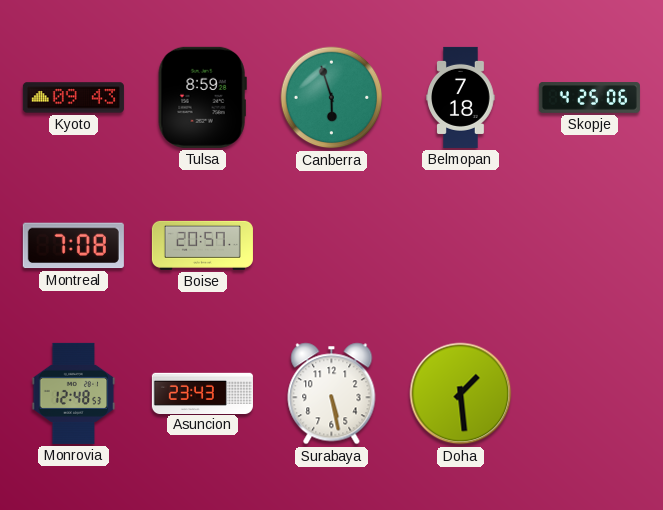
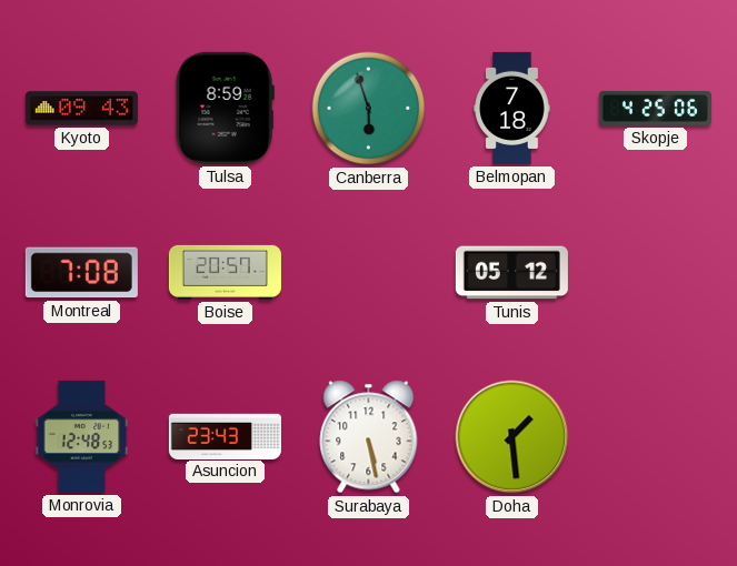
Tunis: none -> 05:12 (511, 273)
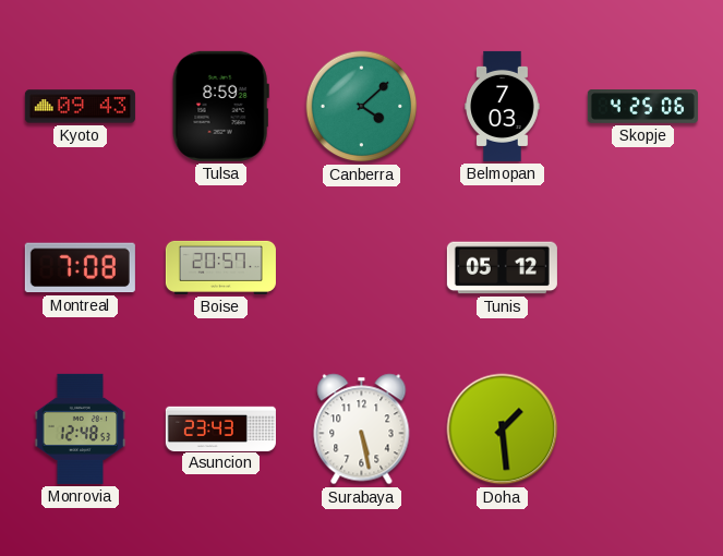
Canberra: 5:57 -> 4:08 (362, 107)
Belmopan: 7:18 -> 7:03 (503, 106)
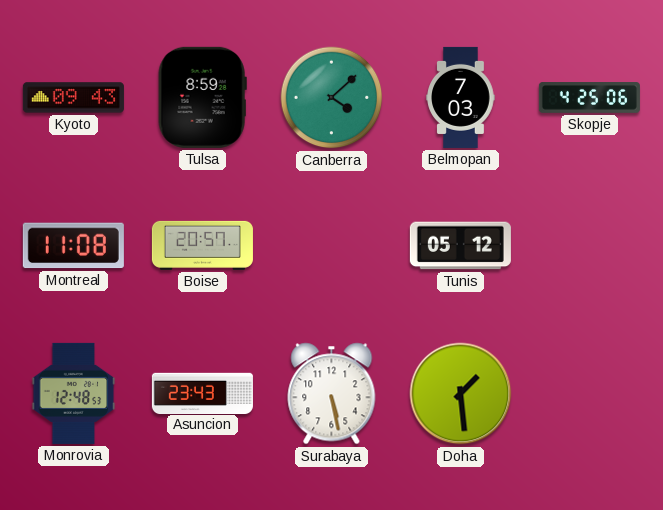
Montreal: 7:08 -> 11:08 (73, 246)
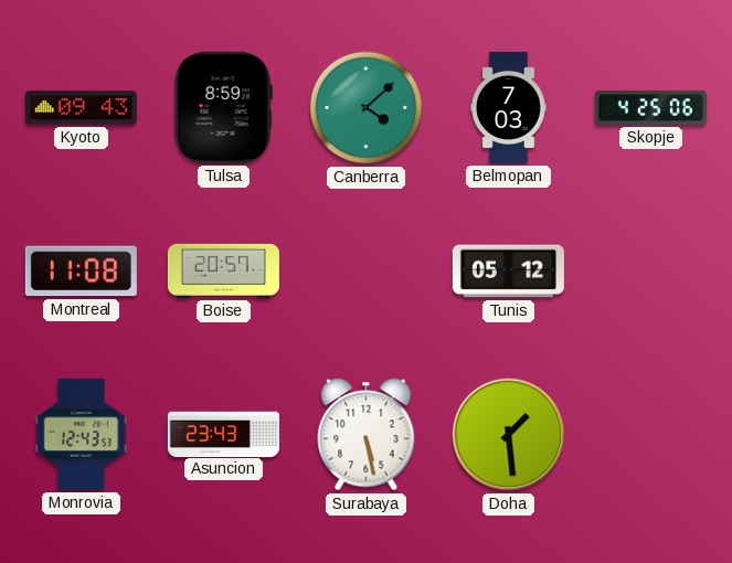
Monrovia: 12:48 -> 12:43 (82, 434)
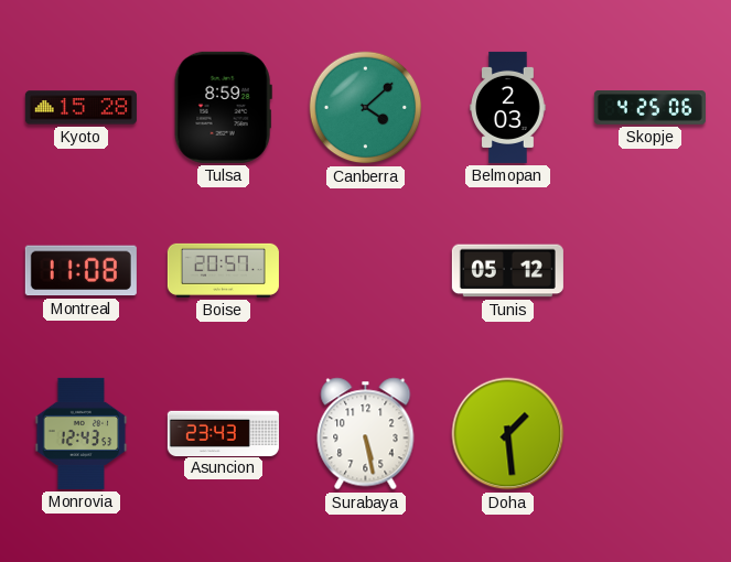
Kyoto: 09:43 -> 15:28 (80, 108)
Belmopan: 7:03 -> 2:03 (508, 107)
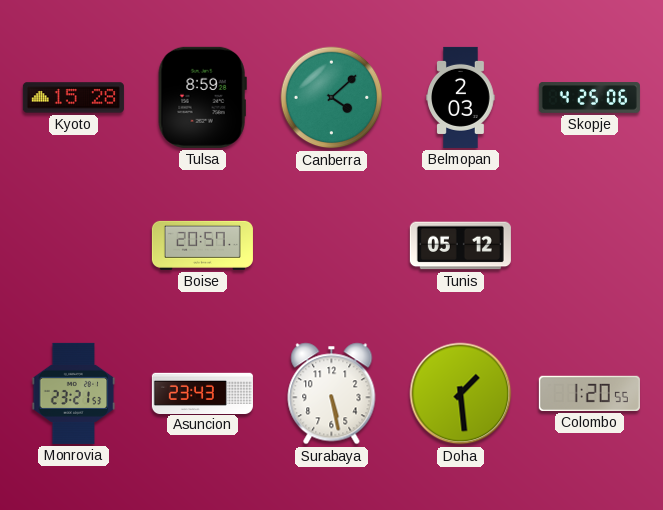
Montreal: 11:08 -> none (80, 271)
Monrovia: 12:43 -> 23:21 (74, 393)
Colombo: none -> 1:20 (589, 393)
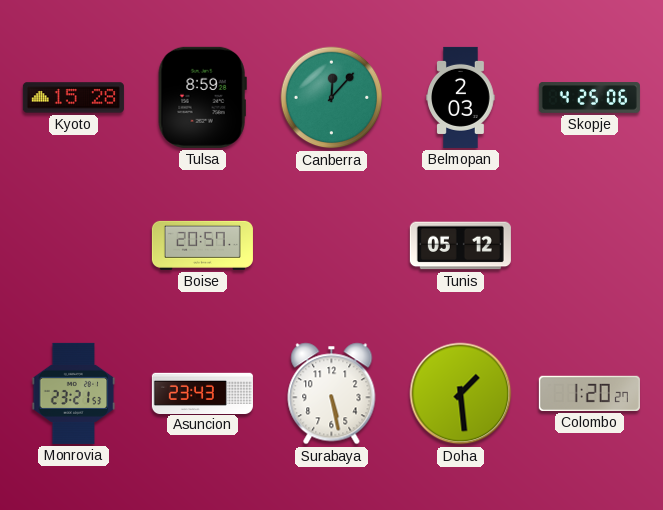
Canberra: 4:08 -> 12:07 (332, 98)
Colombo: 1:20:55 -> 1:20:27 (589, 393)
